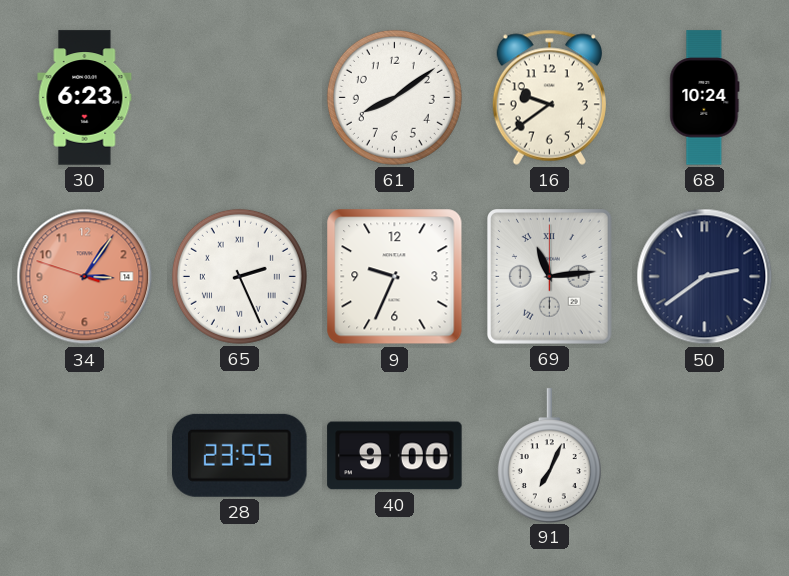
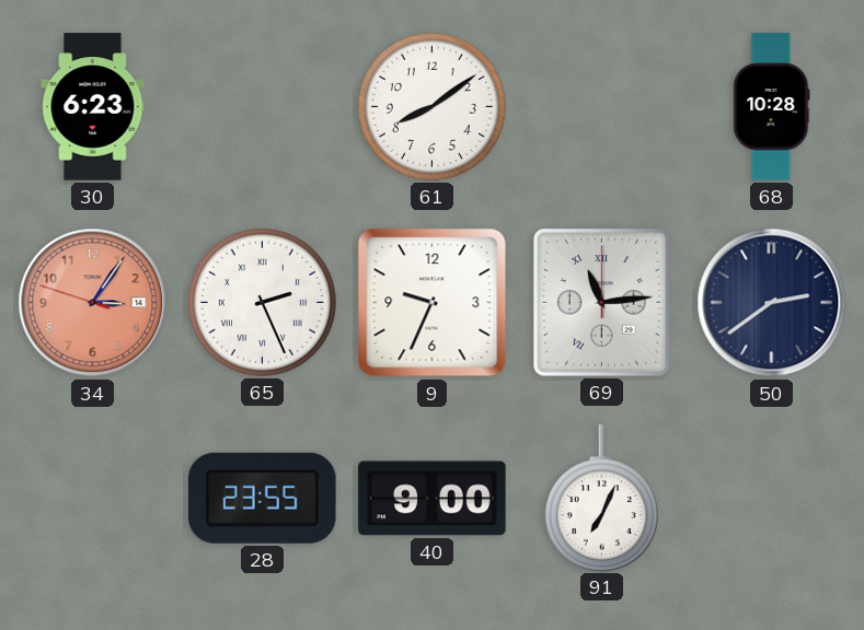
16: 9:39 -> none (549, 97)
68: 10:24 -> 10:28 (772, 107)
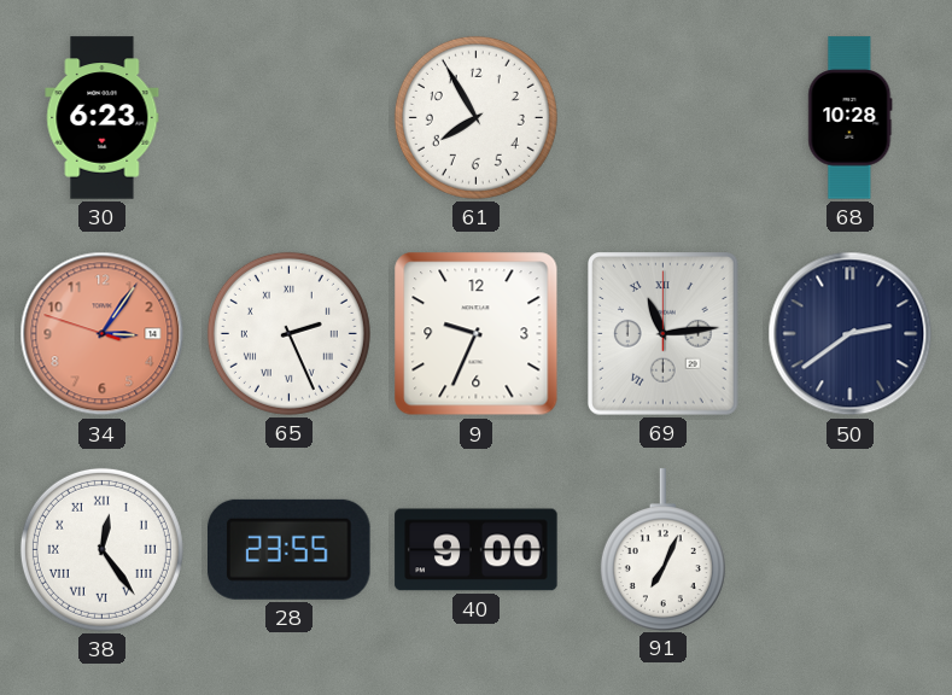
61: 8:09 -> 7:55 (475, 117)
38: none -> 12:24 (101, 549)
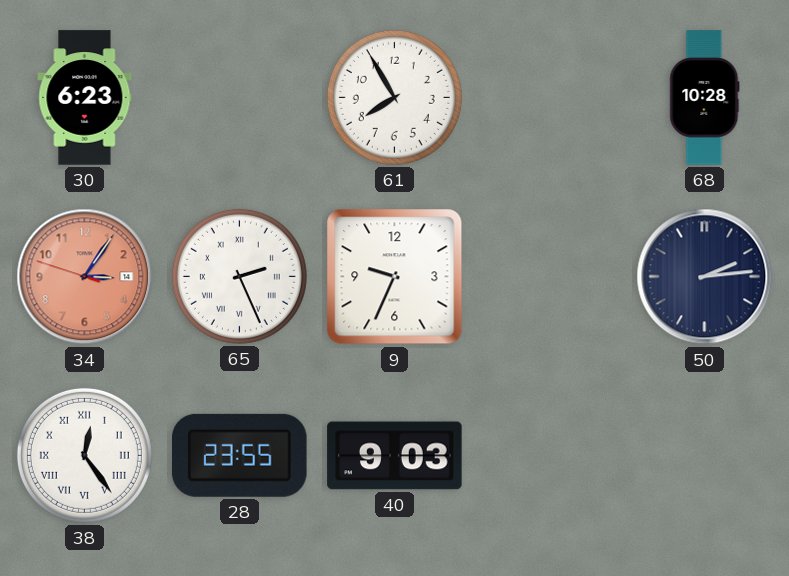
69: 11:14 -> none (664, 334)
50: 2:39 -> 2:14 (705, 277)
40: 9:00 -> 9:03 (395, 456)
91: 7:04 -> none (662, 549)
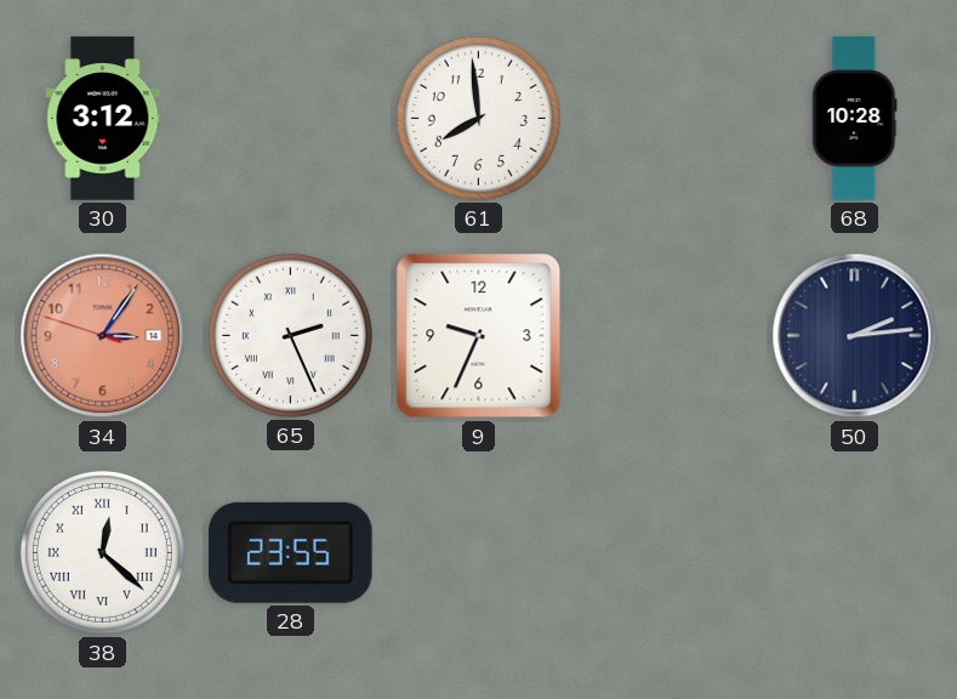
30: 6:23 -> 3:12 (103, 119)
61: 7:55 -> 7:59 (478, 118)
38: 12:24 -> 12:22 (102, 552)
40: 9:03 -> none (395, 456)
